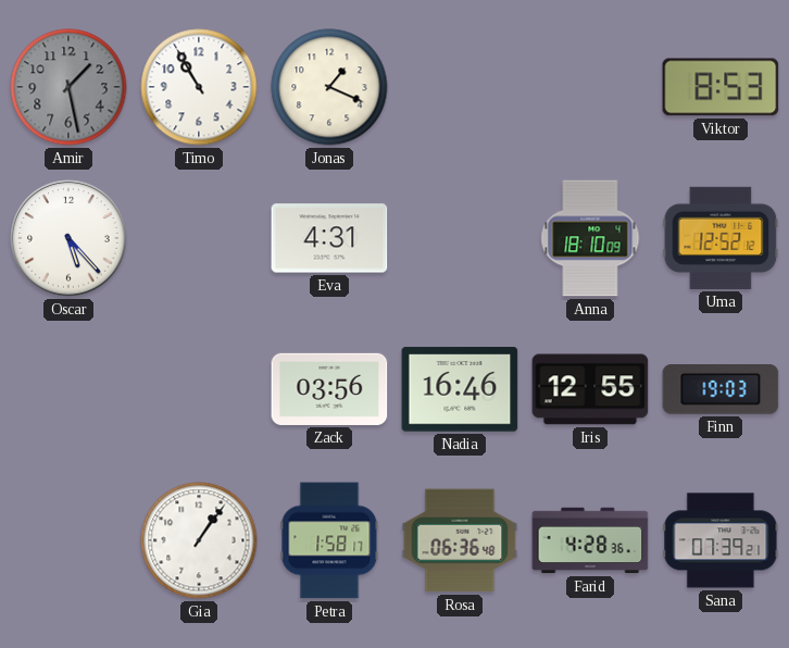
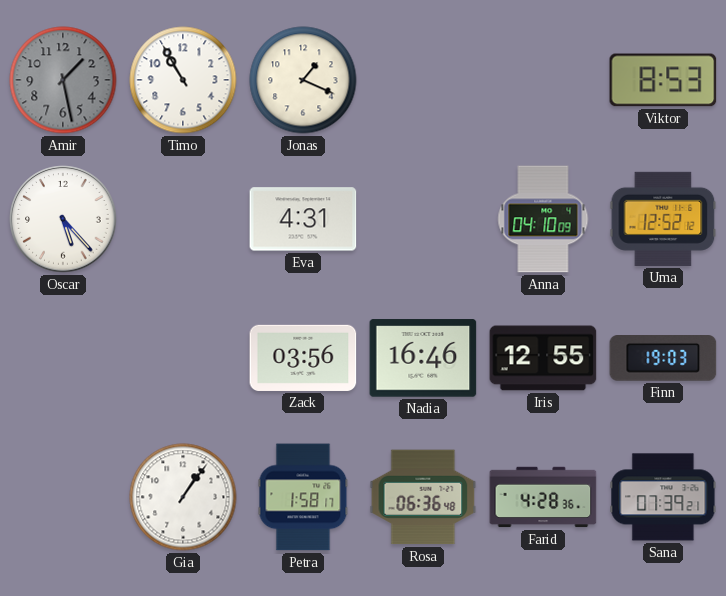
Anna: 18:10 -> 04:10 (543, 219)
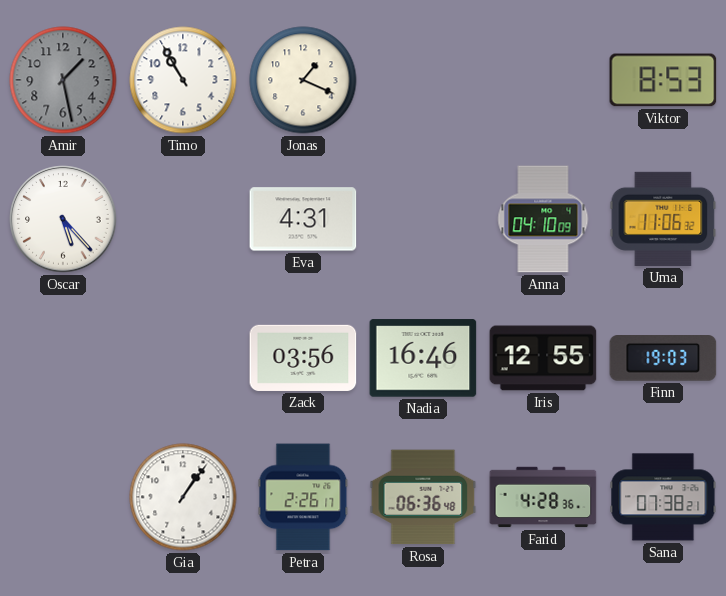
Uma: 12:52 -> 11:06 (663, 219)
Petra: 1:58 -> 2:26 (303, 497)
Sana: 07:39 -> 07:38 (663, 497)
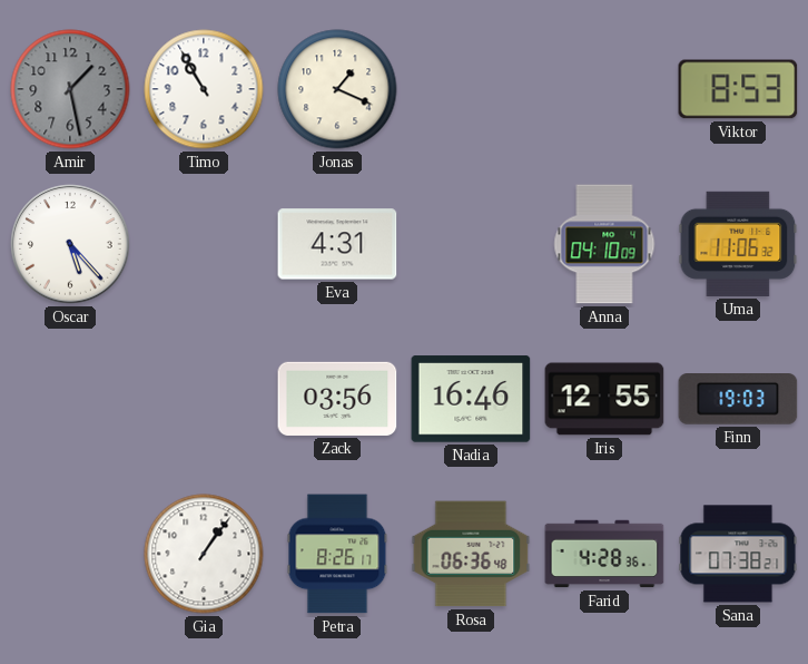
Petra: 2:26 -> 8:26 (337, 554)
